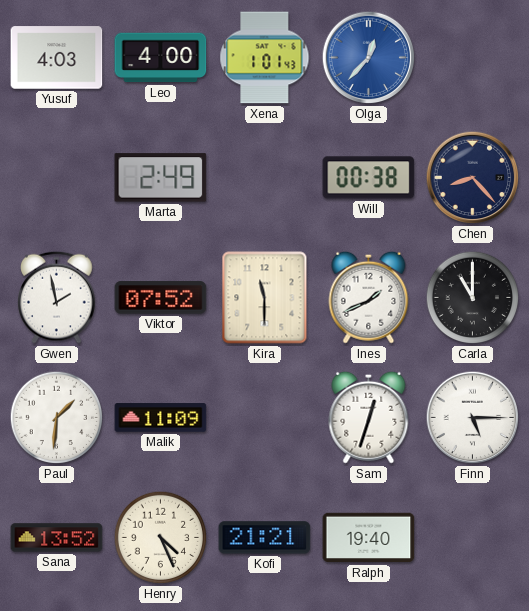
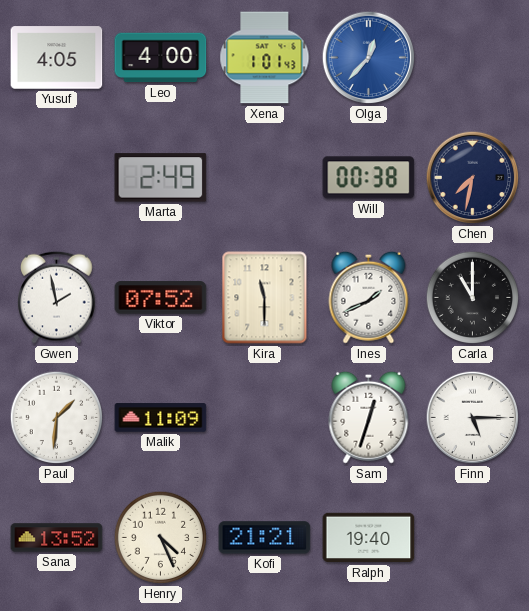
Yusuf: 4:03 -> 4:05 (57, 58)
Chen: 8:23 -> 7:32 (473, 178)
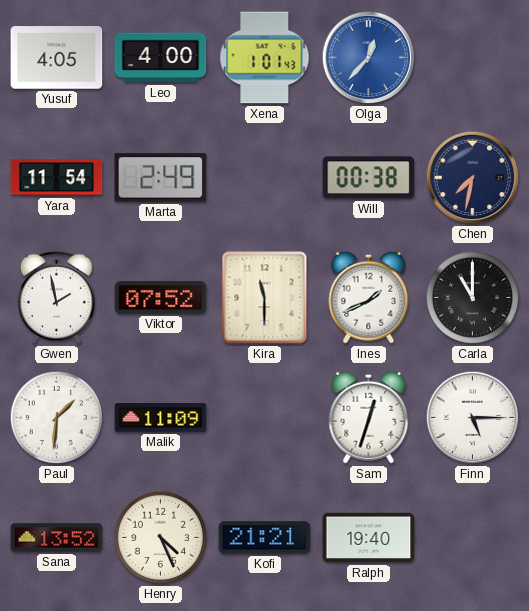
Yara: none -> 11:54 (57, 178)
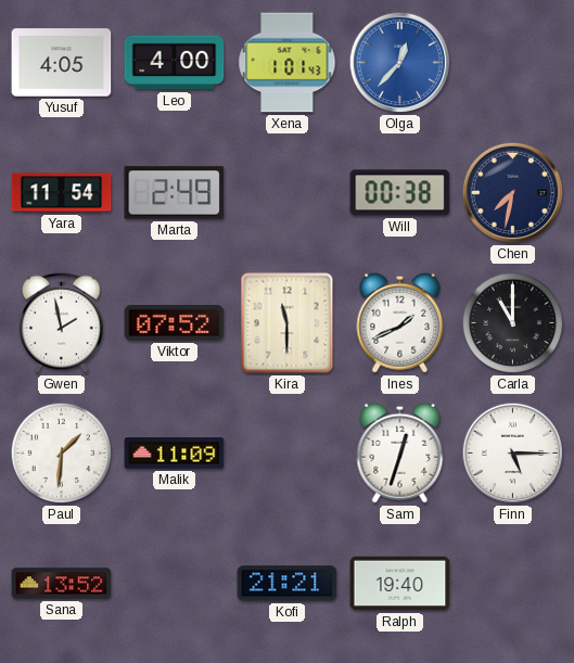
Henry: 4:26 -> none (161, 538)
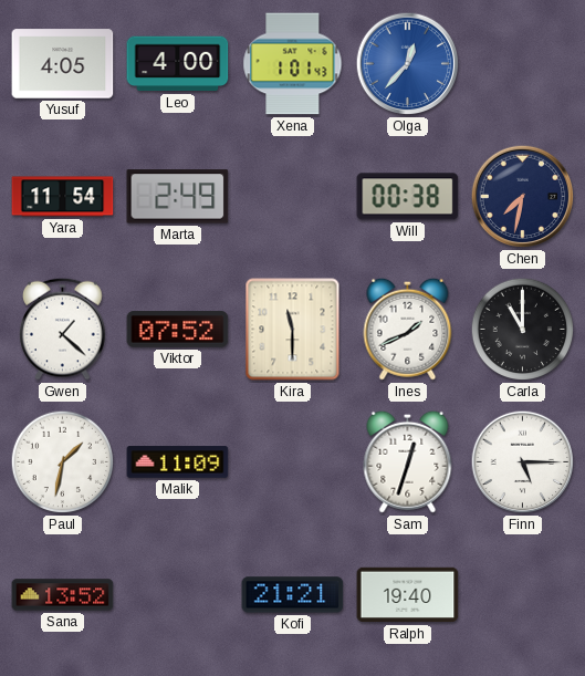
Gwen: 1:58 -> 1:22 (63, 329)
Paul: 1:31 -> 1:32 (63, 462)
